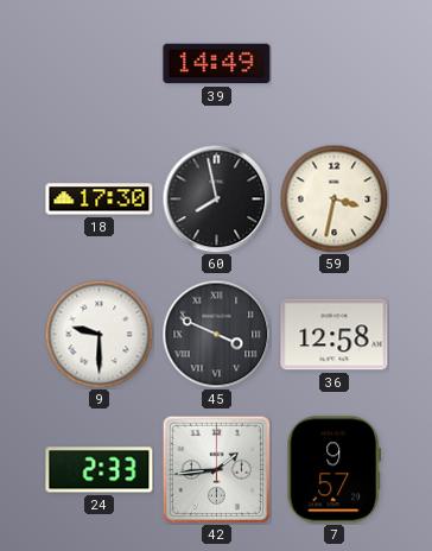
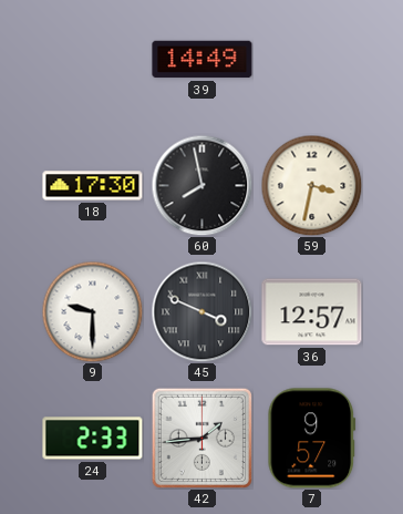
36: 12:58 -> 12:57 (312, 312)
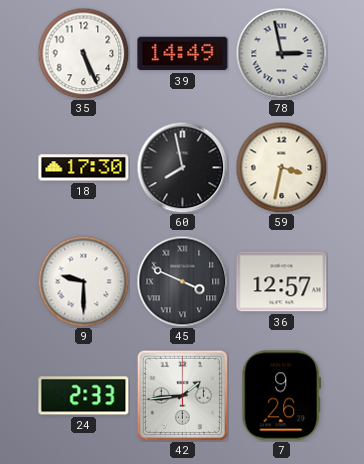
35: none -> 5:26 (83, 53)
78: none -> 2:58 (281, 53)
7: 9:57 -> 9:26 (282, 396)
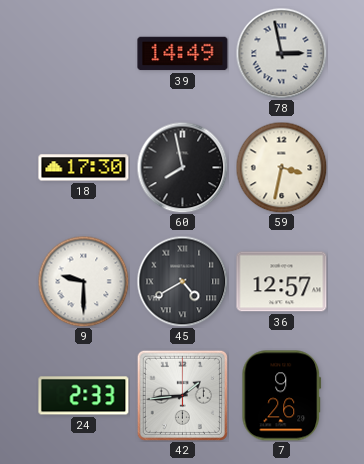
35: 5:26 -> none (83, 53)
45: 3:49 -> 4:40 (182, 281)
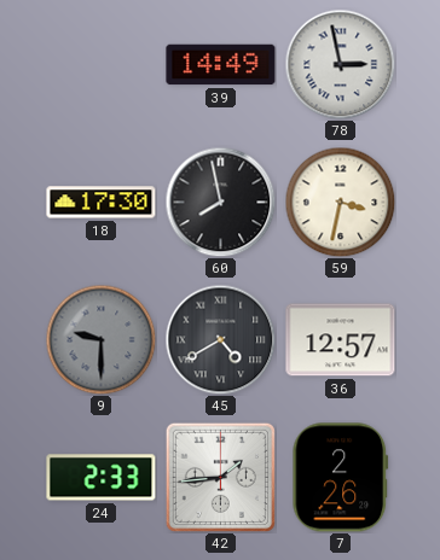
9 dial: white -> grey (100, 339)
7: 9:26 -> 2:26 (341, 478)
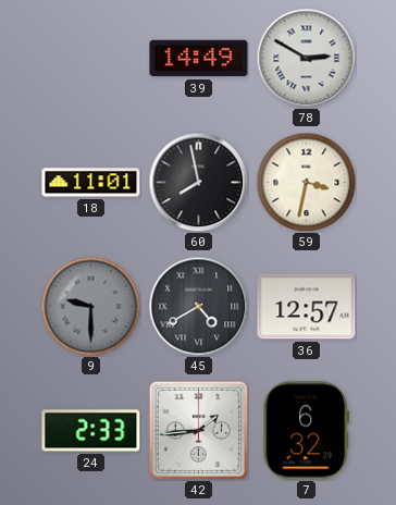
78: 2:58 -> 2:50 (306, 58)
18: 17:30 -> 11:01 (91, 183)
7: 2:26 -> 6:32 (307, 431)
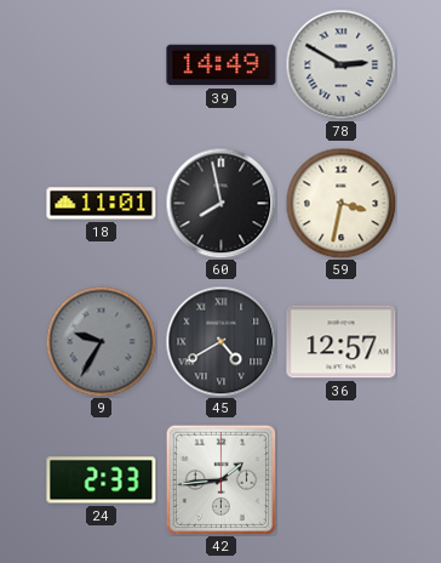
9: 9:30 -> 9:35 (101, 341)
7: 6:32 -> none (307, 431)
